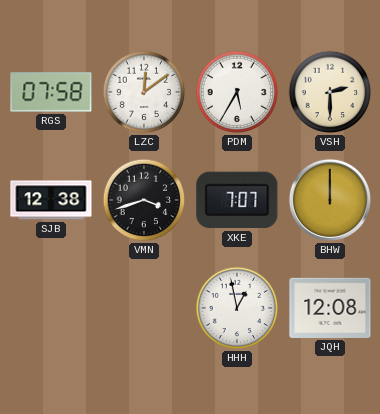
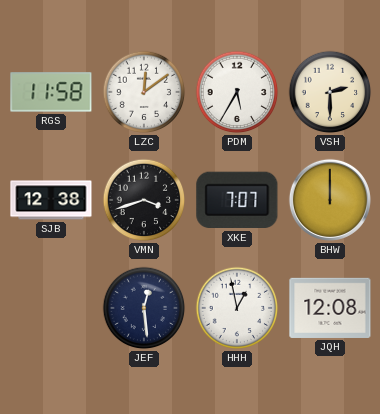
RGS: 07:58 -> 11:58 (51, 92)
JEF: none -> 12:29 (144, 308)
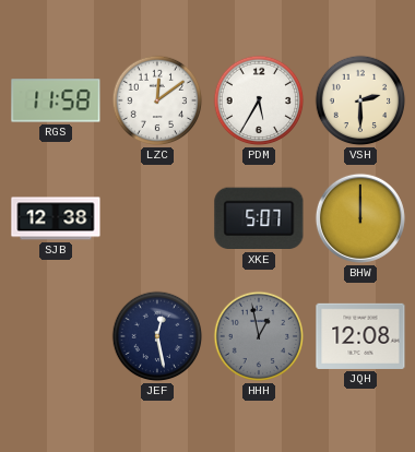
VMN: 3:42 -> none (144, 200)
XKE: 7:07 -> 5:07 (259, 218)
JEF: 12:29 -> 12:28 (157, 336)
HHH dial: white -> grey (259, 336)
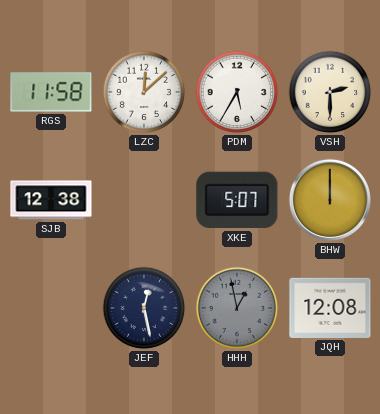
LZC: 12:09 -> 12:08 (144, 92)
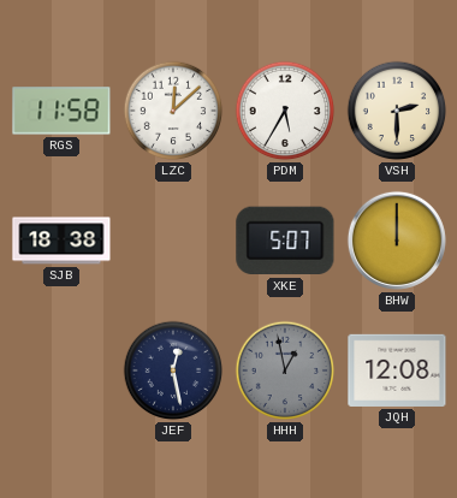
SJB: 12:38 -> 18:38 (61, 241)
